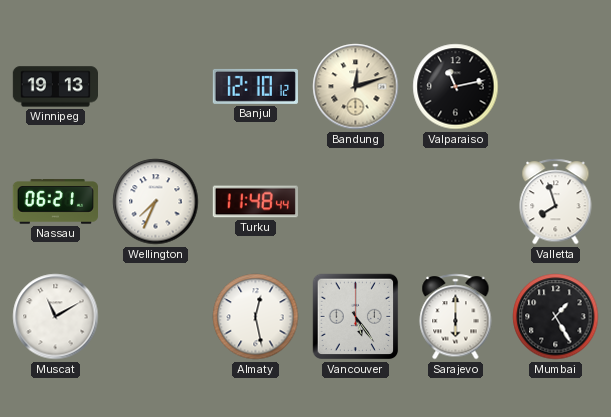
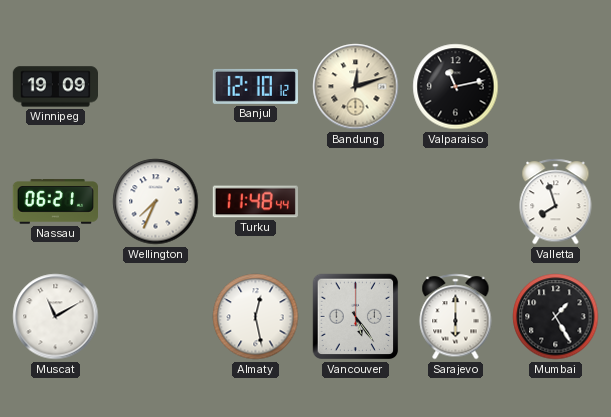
Winnipeg: 19:13 -> 19:09 (55, 87)
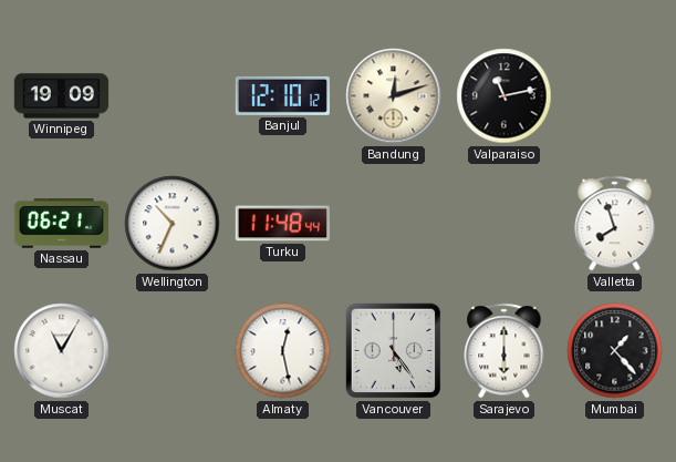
Wellington: 7:34 -> 10:34 (173, 224)
Muscat: 11:10 -> 11:05 (62, 351)
Mumbai: 1:25 -> 1:23 (615, 351)
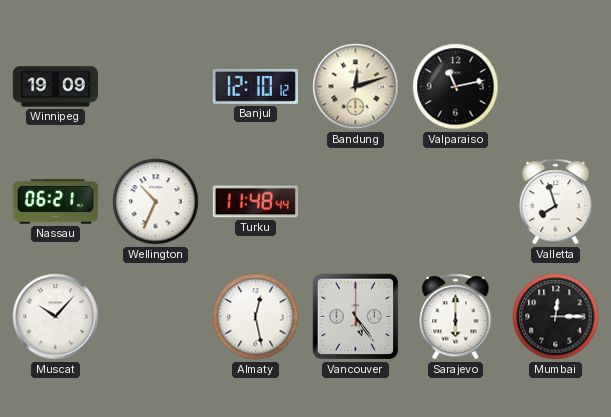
Muscat: 11:05 -> 10:07 (56, 317)
Mumbai: 1:23 -> 12:15 (556, 317)
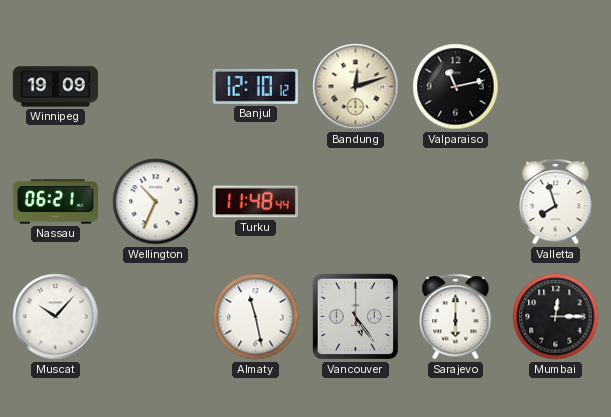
Almaty: 12:28 -> 11:28 (256, 317)
